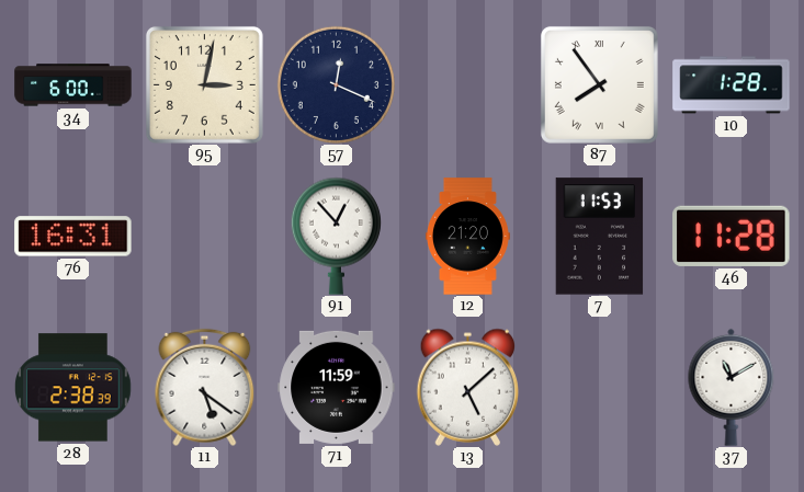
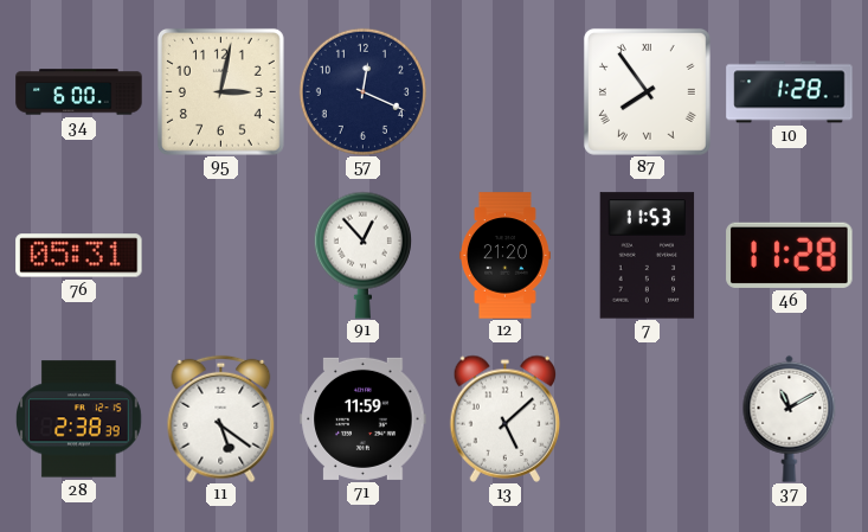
76: 16:31 -> 05:31 (79, 256)
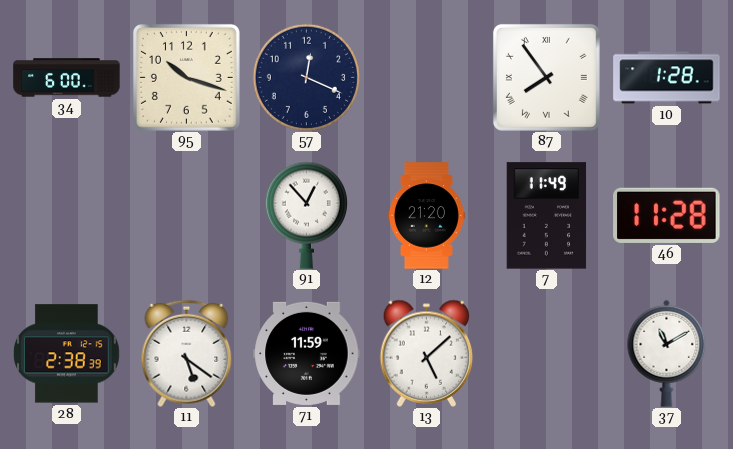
95: 3:02 -> 10:18 (186, 77)
76: 05:31 -> none (79, 256)
7: 11:53 -> 11:49 (547, 216)
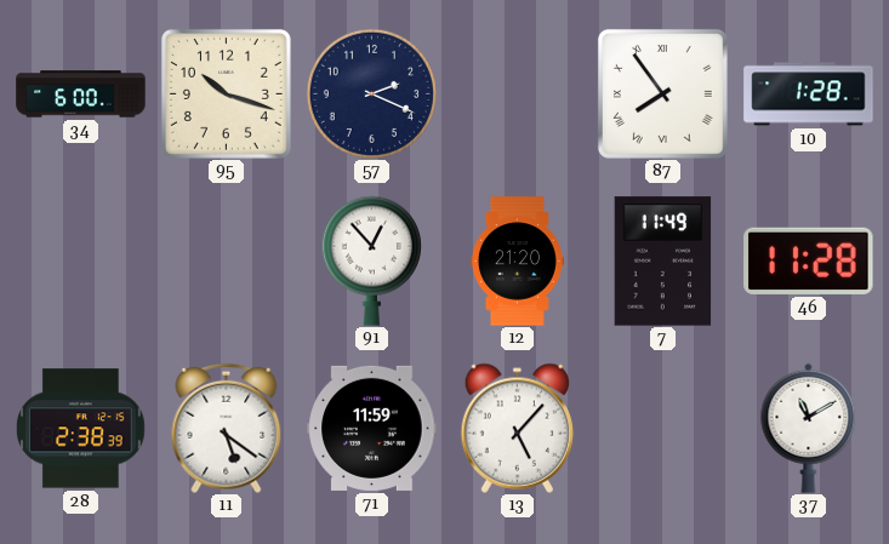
57: 12:19 -> 2:19 (371, 93)
13: 5:08 -> 5:07 (518, 428)
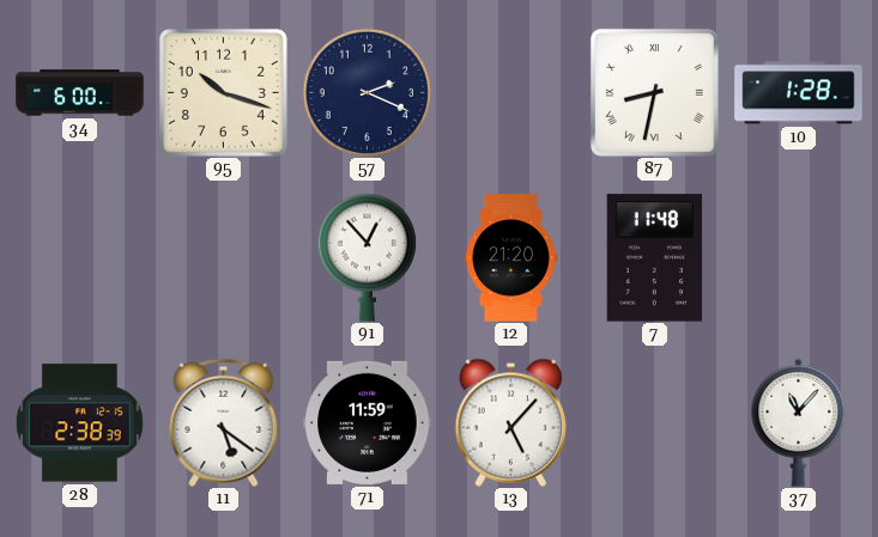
87: 7:54 -> 8:32 (654, 92)
7: 11:49 -> 11:48 (655, 258)
46: 11:28 -> none (809, 260)
37: 11:10 -> 11:07 (799, 422)
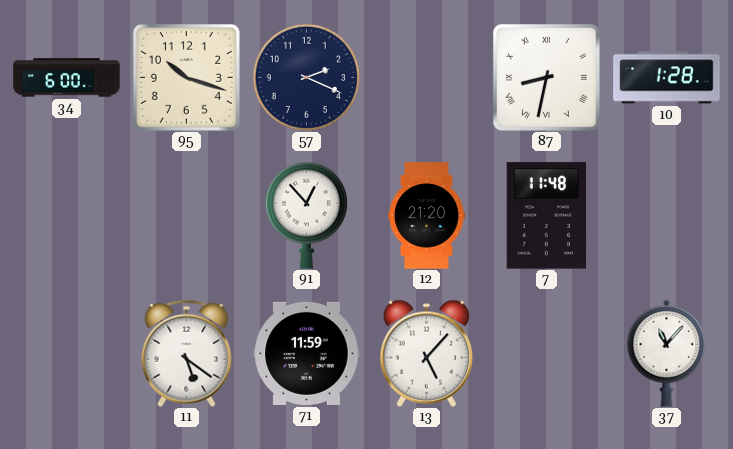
28: 2:38 -> none (80, 423)
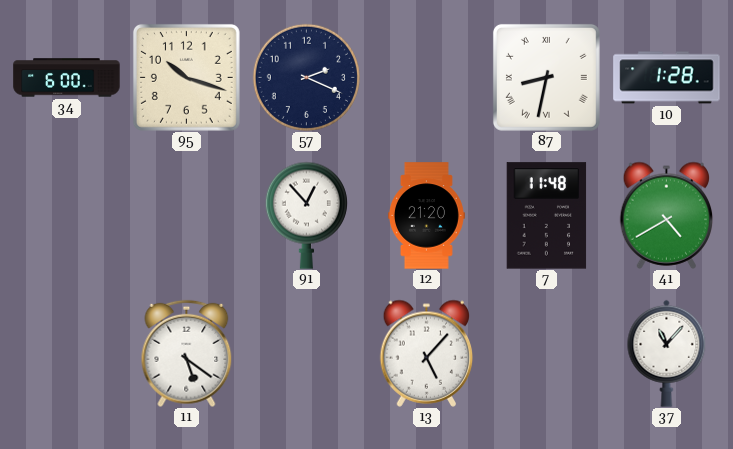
41: none -> 4:40 (667, 215)
71: 11:59 -> none (307, 353)
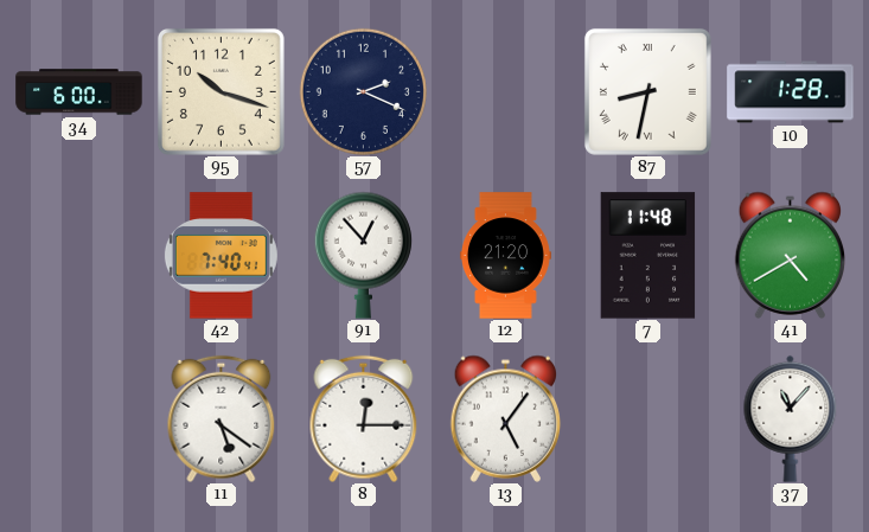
42: none -> 7:40 (221, 256)
8: none -> 12:15 (364, 418)
13: 5:07 -> 5:06 (506, 418)
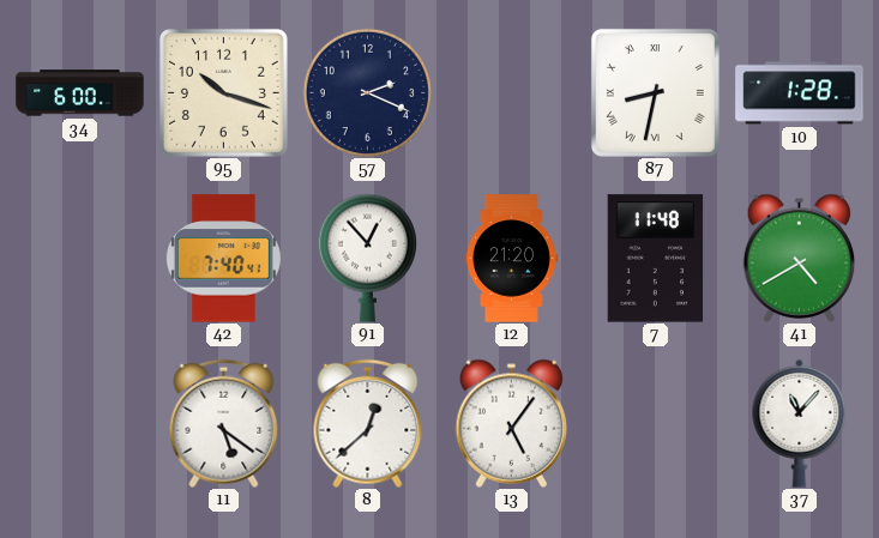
8: 12:15 -> 12:38 (368, 423)
